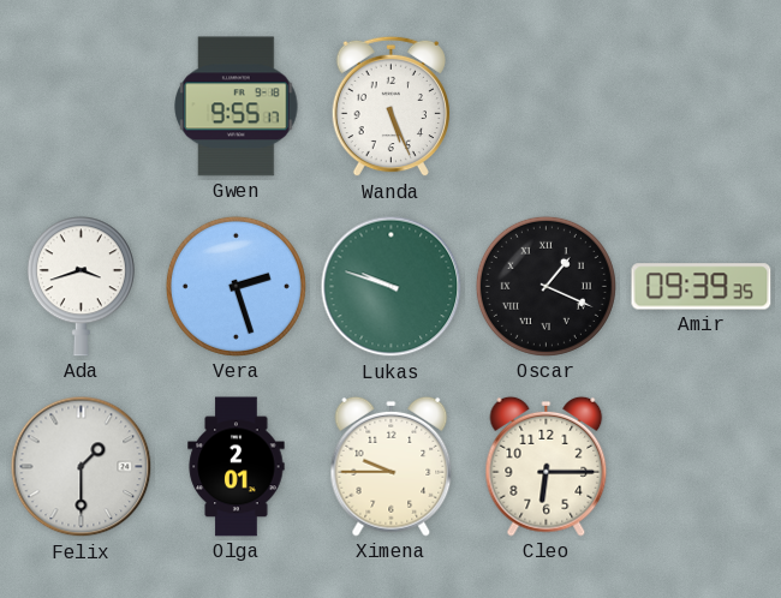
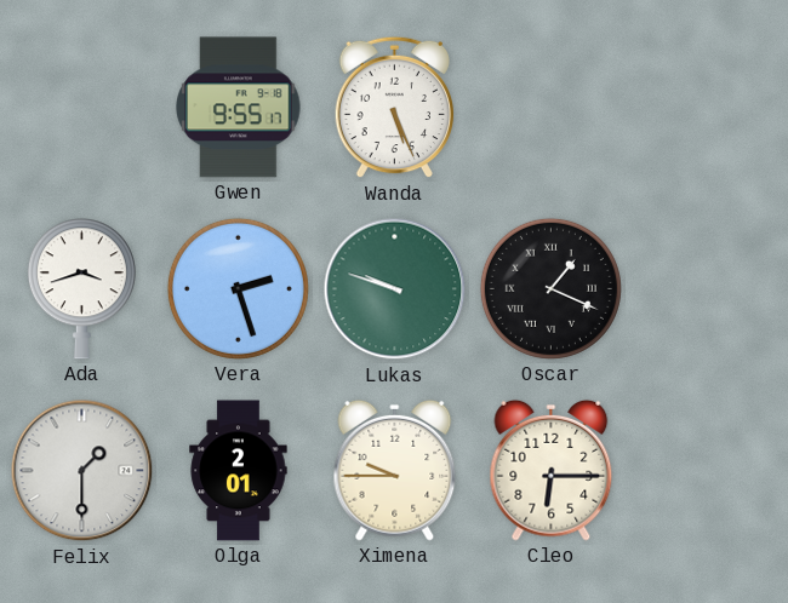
Amir: 09:39 -> none (702, 287)
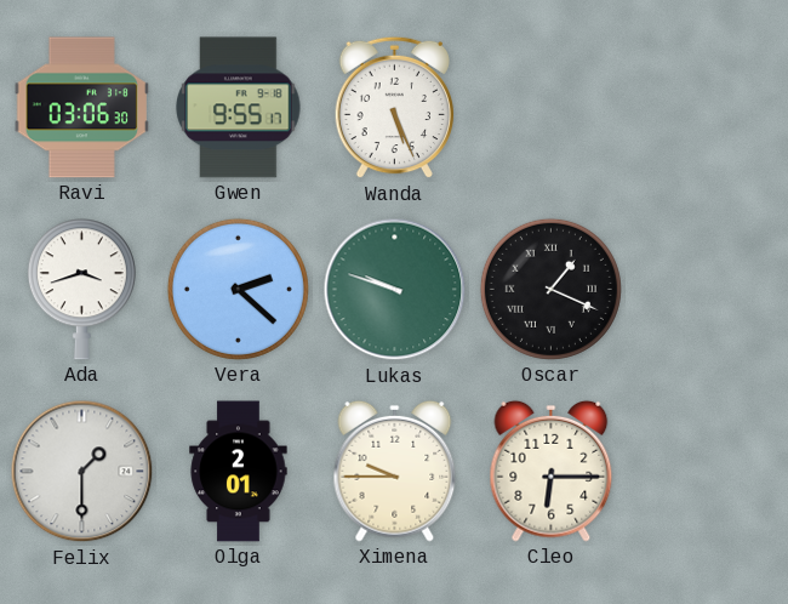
Ravi: none -> 03:06 (81, 108)
Vera: 2:27 -> 2:22 (238, 289)
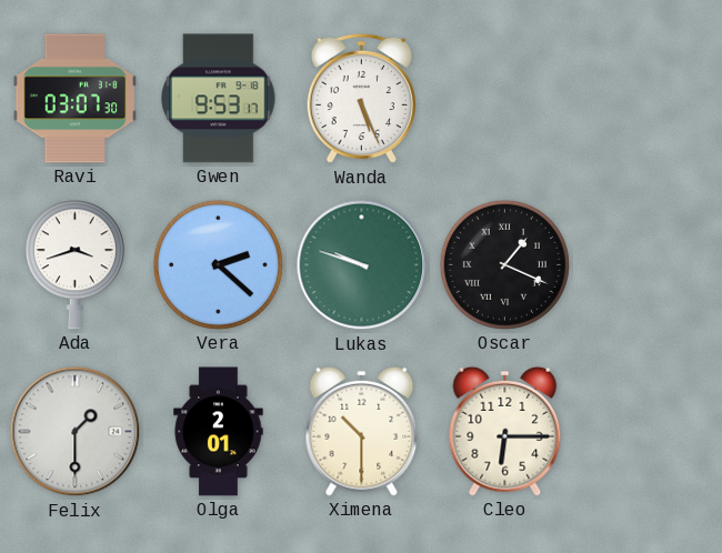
Ravi: 03:06 -> 03:07 (74, 99)
Gwen: 9:55 -> 9:53 (219, 99)
Ximena: 9:45 -> 10:30 (362, 431)
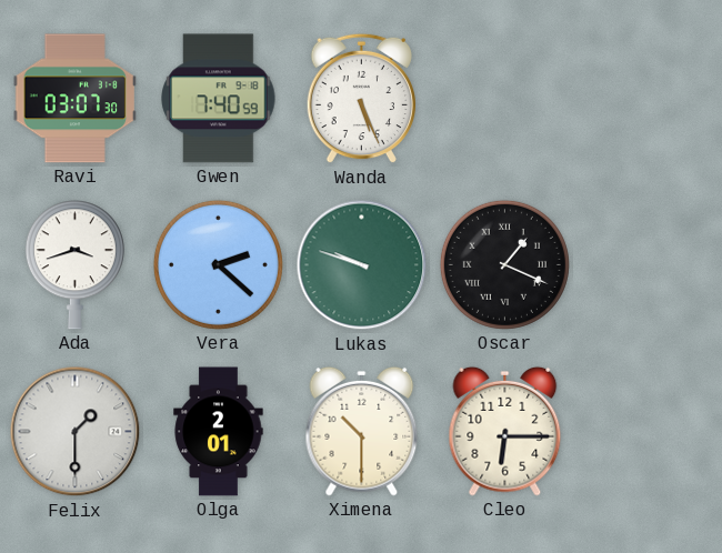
Gwen: 9:53 -> 7:40 (219, 99)
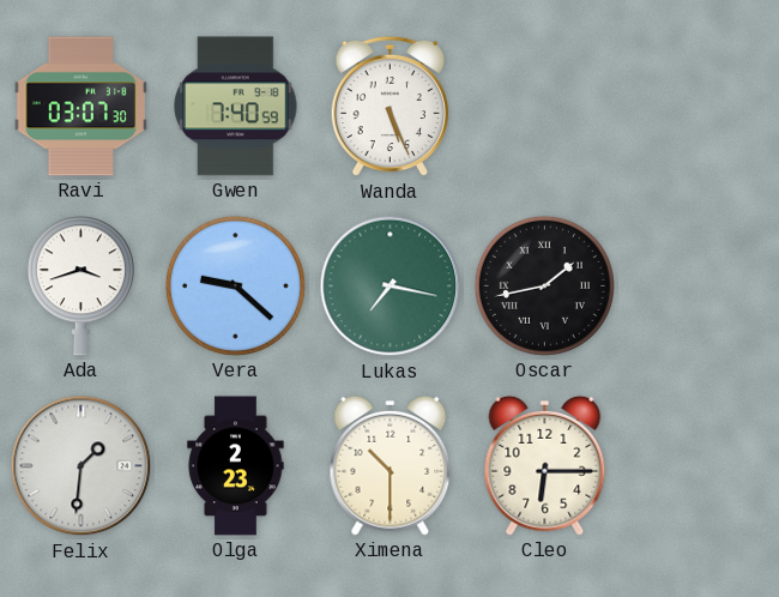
Vera: 2:22 -> 9:22 (235, 285)
Lukas: 9:48 -> 7:17 (391, 287)
Oscar: 1:19 -> 1:43 (544, 285)
Felix: 1:30 -> 1:31 (81, 466)
Olga: 2:01 -> 2:23 (236, 466)
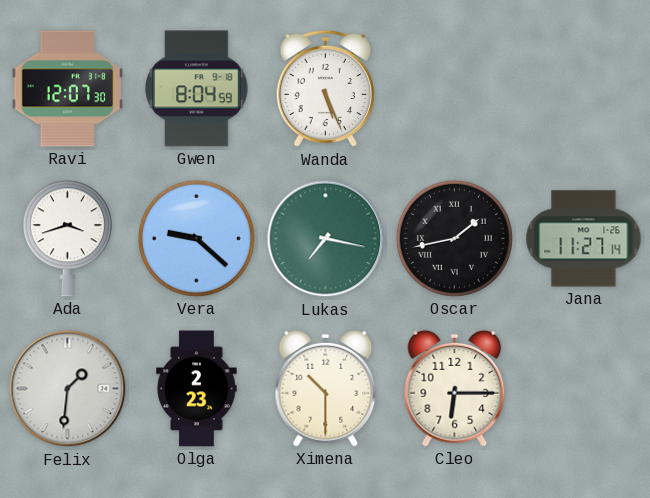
Ravi: 03:07 -> 12:07 (67, 89)
Gwen: 7:40 -> 8:04 (197, 89)
Jana: none -> 11:27 (584, 239)
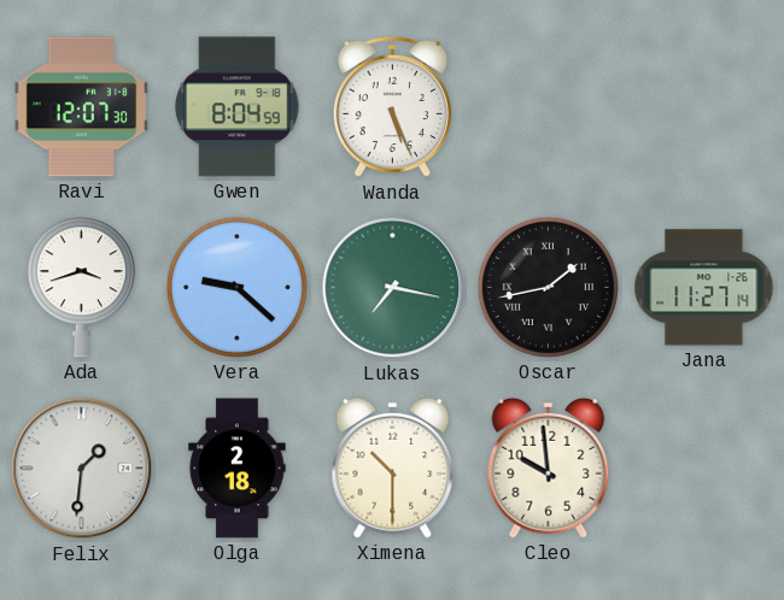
Olga: 2:23 -> 2:18 (238, 469)
Cleo: 6:15 -> 9:59 (549, 467)
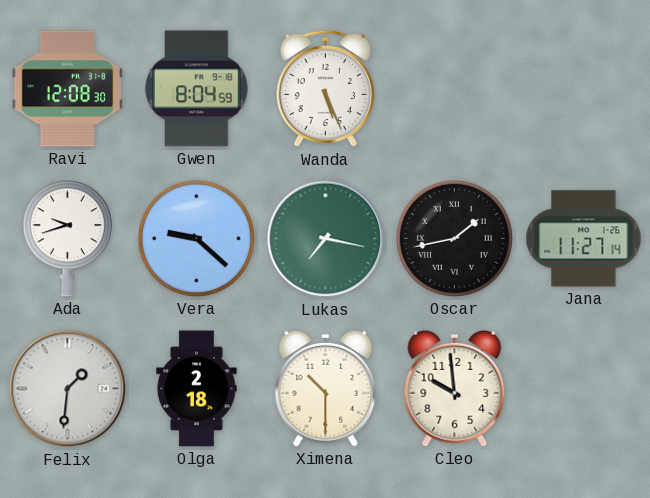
Ravi: 12:07 -> 12:08 (67, 89)
Ada: 3:42 -> 9:42 (67, 239)
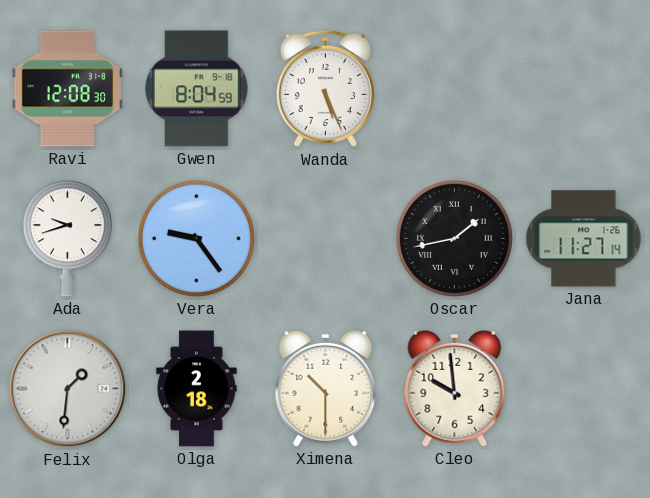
Vera: 9:22 -> 9:24 (196, 238)
Lukas: 7:17 -> none (326, 239)
